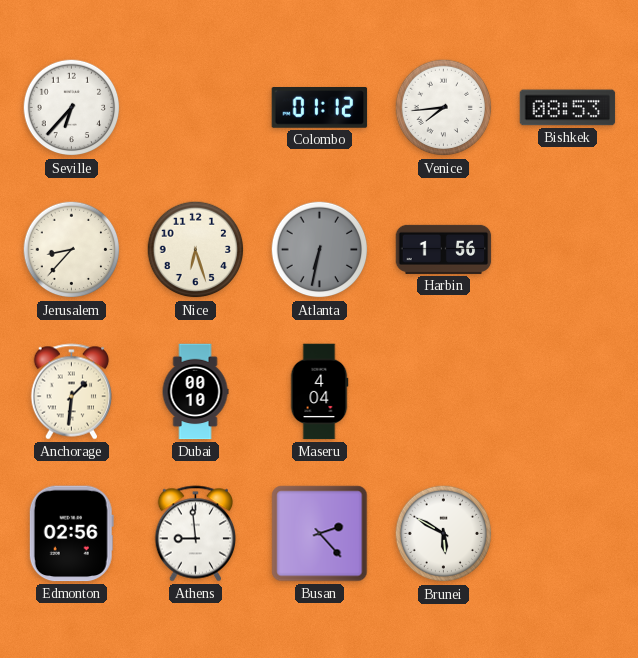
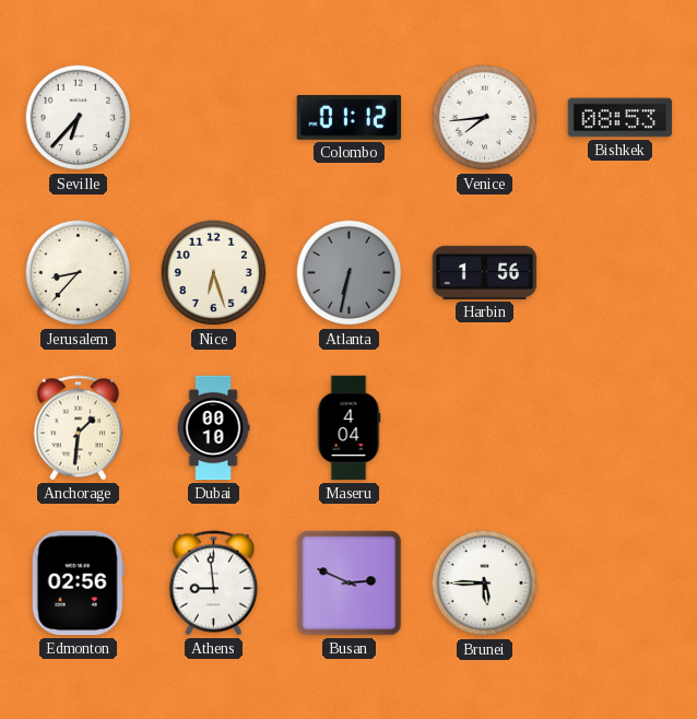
Busan: 2:23 -> 2:49 (350, 584)
Brunei: 5:50 -> 5:45 (485, 584)
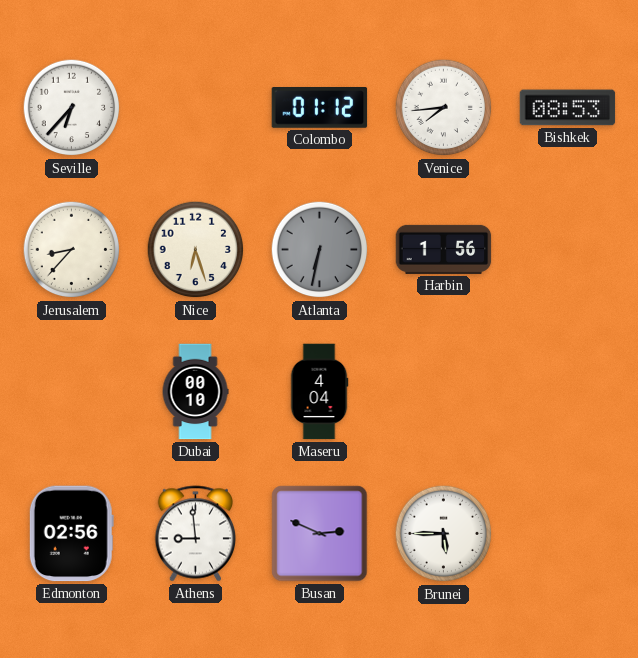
Anchorage: 1:31 -> none (79, 428)
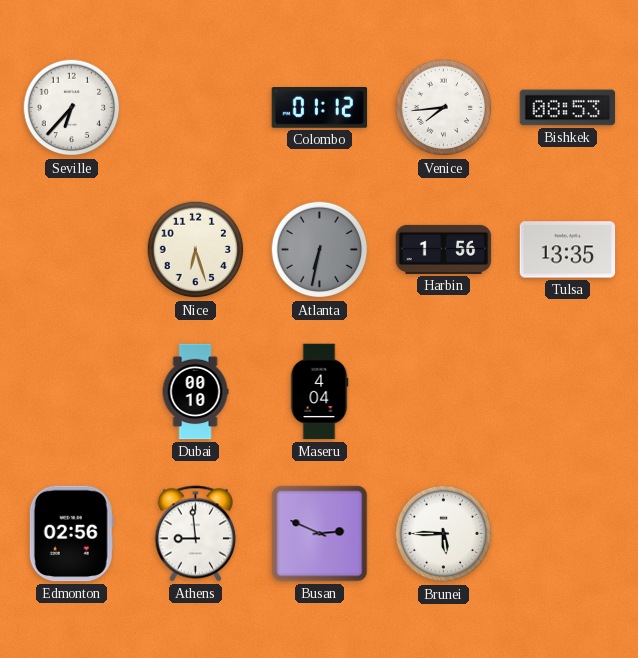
Jerusalem: 8:37 -> none (72, 250)
Tulsa: none -> 13:35 (568, 250)
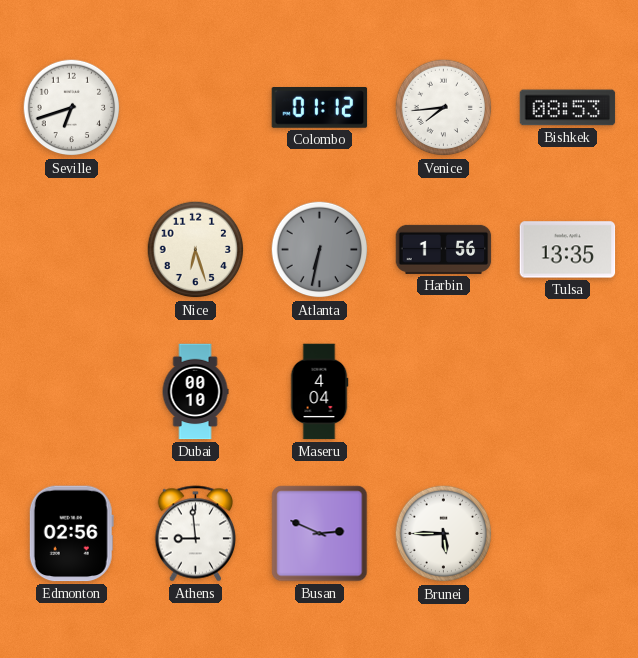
Seville: 6:37 -> 6:42 (72, 108)
